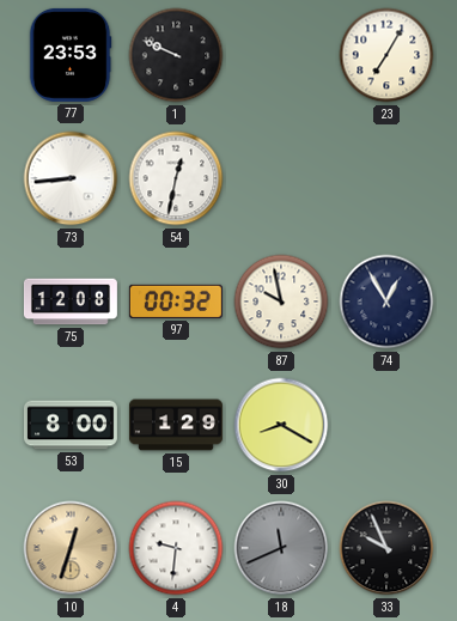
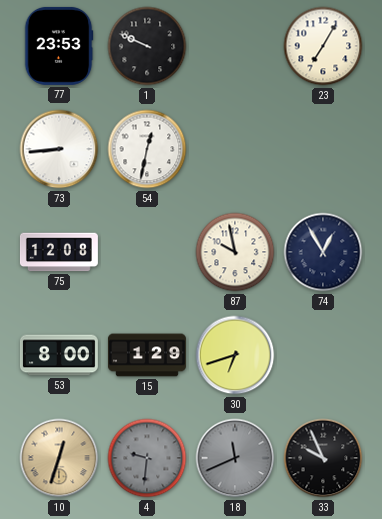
97: 00:32 -> none (176, 302)
30: 8:20 -> 6:42 (235, 355)
4 dial: white -> grey (147, 458)
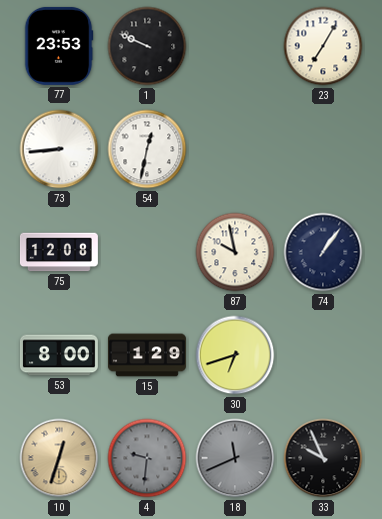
74: 12:55 -> 1:06 (323, 252)
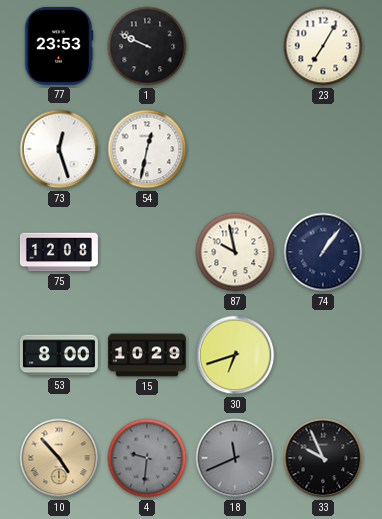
73: 8:44 -> 12:27 (59, 149)
15: 1:29 -> 10:29 (147, 355)
10: 12:33 -> 4:53 (59, 458)
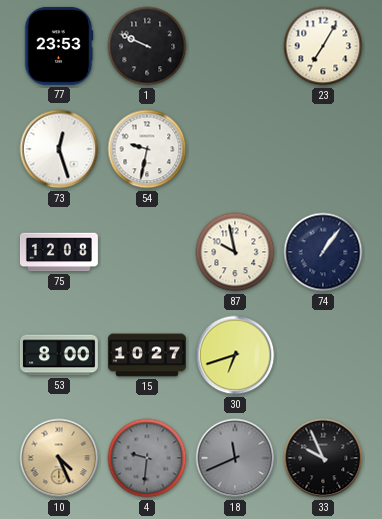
54: 12:32 -> 9:32 (147, 149)
15: 10:29 -> 10:27 (147, 355)
10: 4:53 -> 4:26 (59, 458)
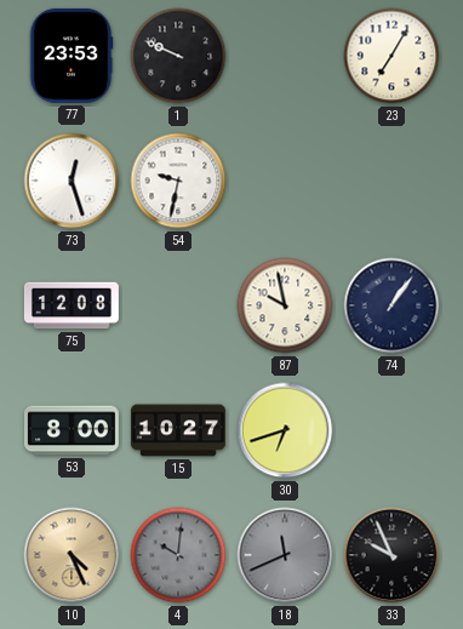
4: 9:31 -> 10:01 (178, 555)
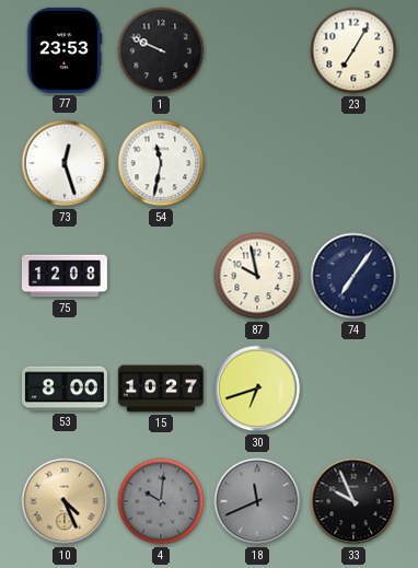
54: 9:32 -> 11:32 (161, 163)
74: 1:06 -> 7:06 (353, 276)
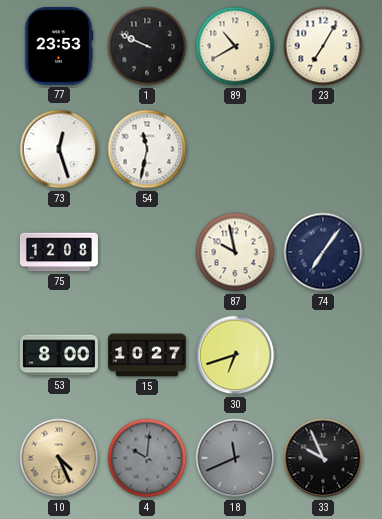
89: none -> 10:40 (235, 46)
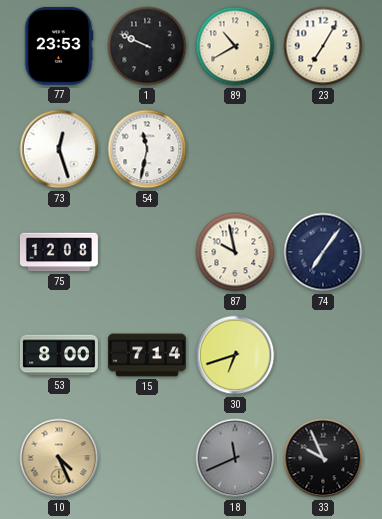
15: 10:27 -> 7:14 (147, 355)
4: 10:01 -> none (147, 458)
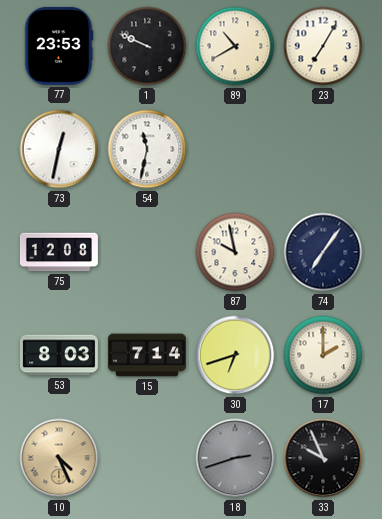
73: 12:27 -> 12:32 (59, 149)
53: 8:00 -> 8:03 (59, 355)
17: none -> 2:00 (323, 355)
18: 11:41 -> 2:42 (235, 458)
